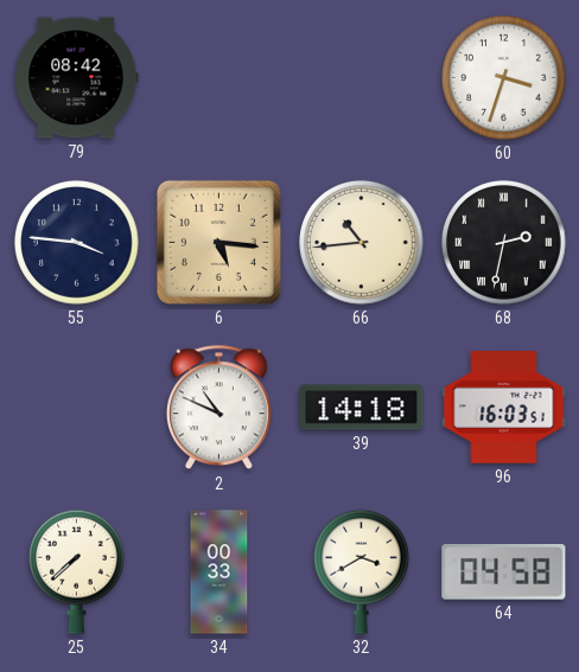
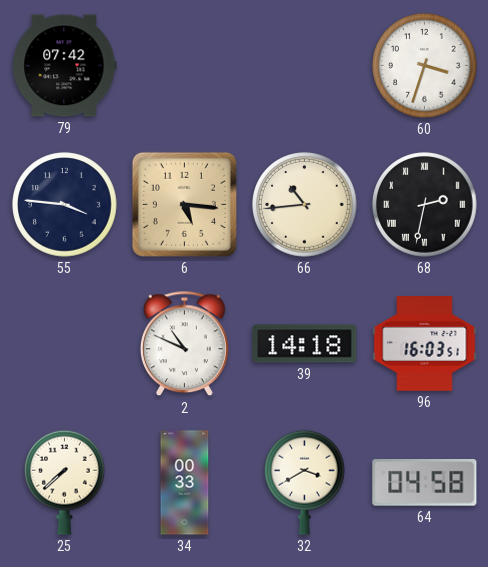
79: 08:42 -> 07:42 (65, 66)
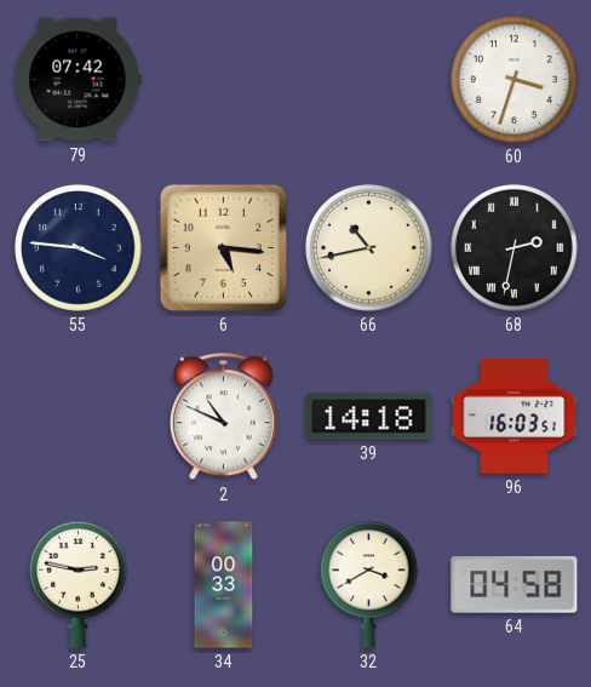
66: 10:44 -> 10:43 (369, 248)
25: 7:38 -> 2:47 (79, 584)
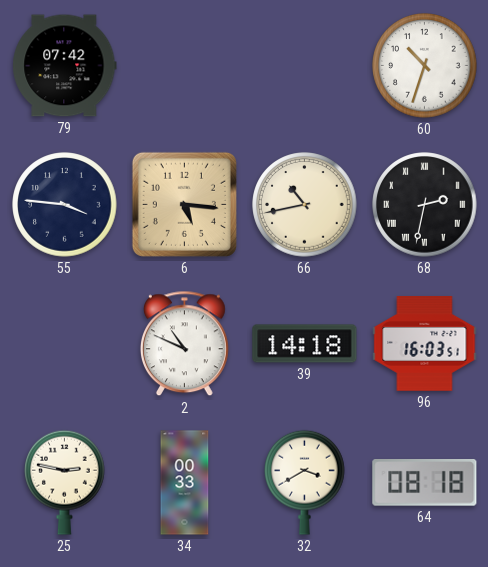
60: 3:33 -> 10:33 (425, 66)
64: 04:58 -> 08:18 (425, 483)
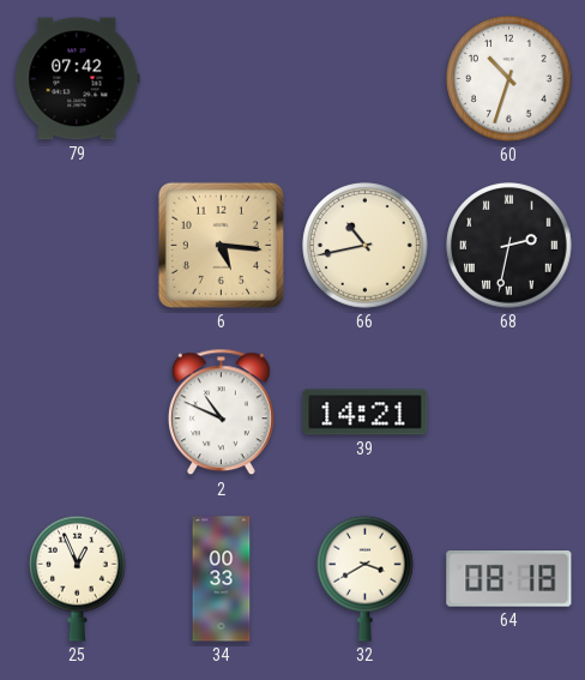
55: 3:46 -> none (65, 205)
39: 14:18 -> 14:21 (366, 413)
96: 16:03 -> none (425, 344)
25: 2:47 -> 12:56 (78, 578)
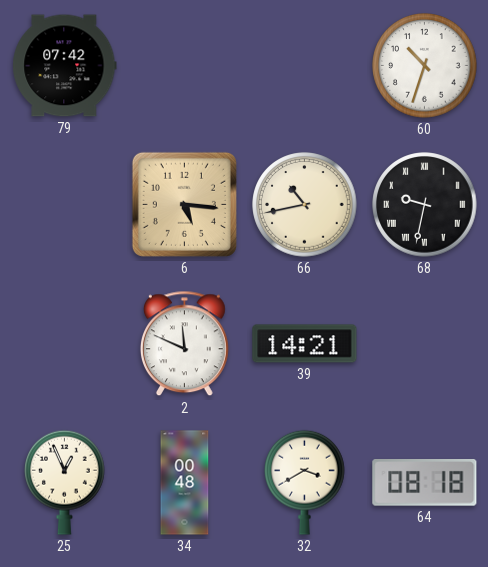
68: 2:32 -> 9:32 (425, 205)
2: 10:49 -> 11:49 (184, 344)
34: 00:33 -> 00:48 (185, 483)
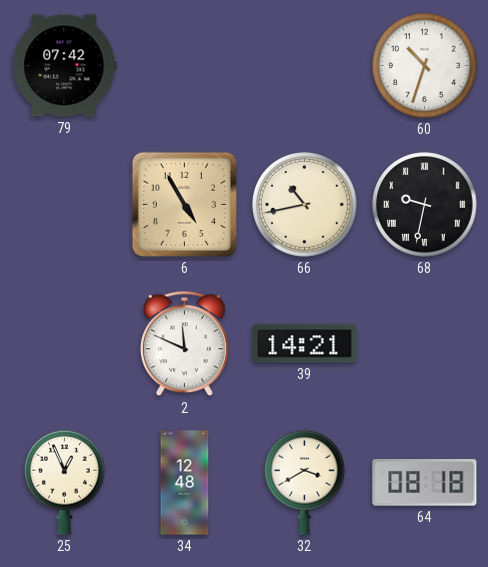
6: 5:16 -> 4:55 (184, 204)
34: 00:48 -> 12:48 (185, 483)
